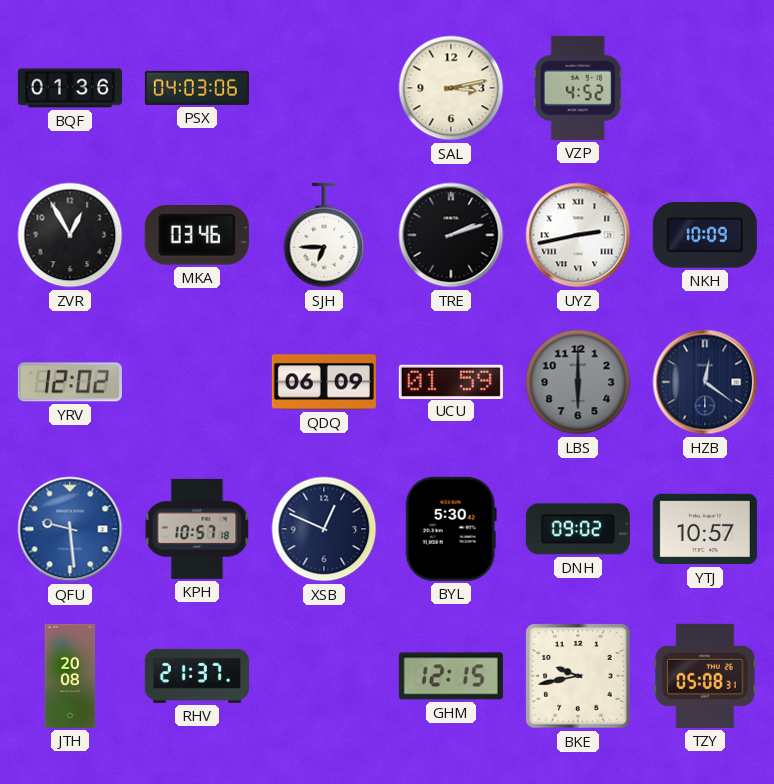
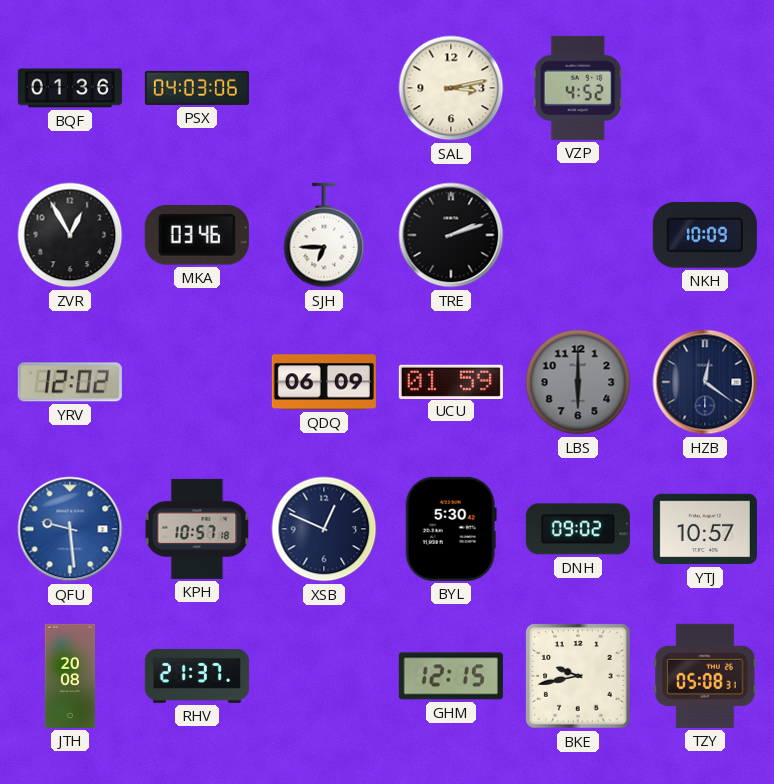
UYZ: 2:43 -> none (578, 235)
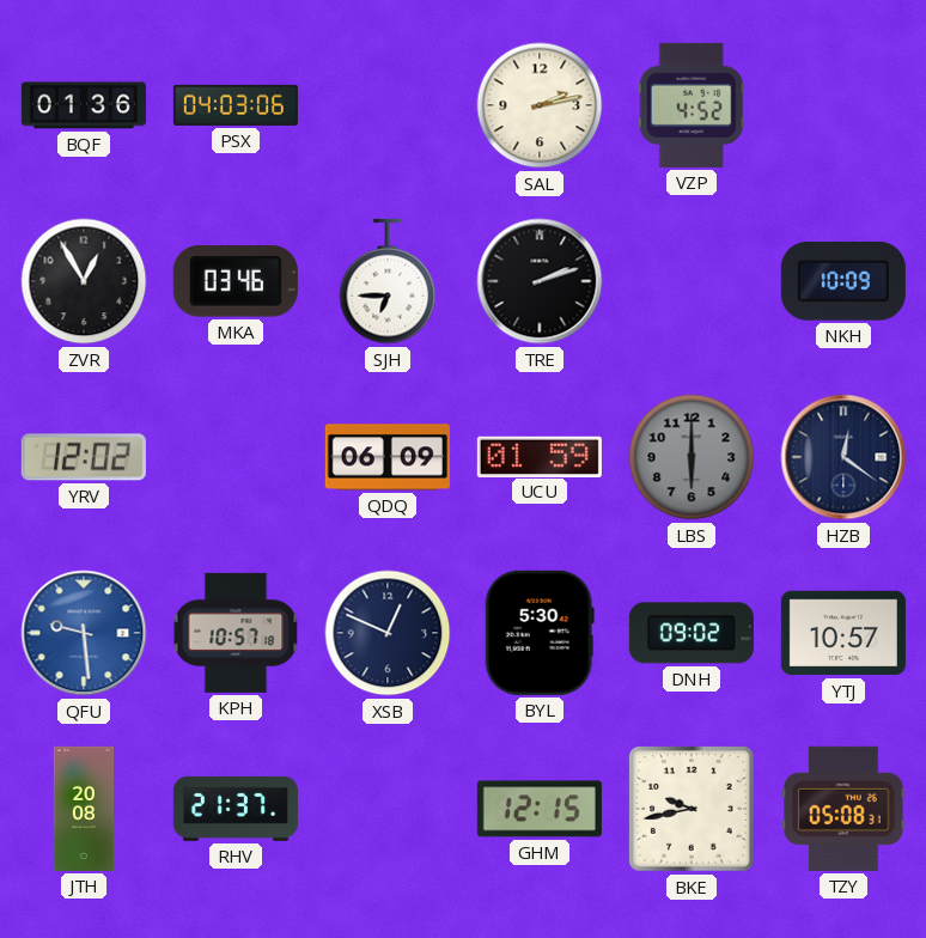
SAL: 3:13 -> 2:13 (540, 105)
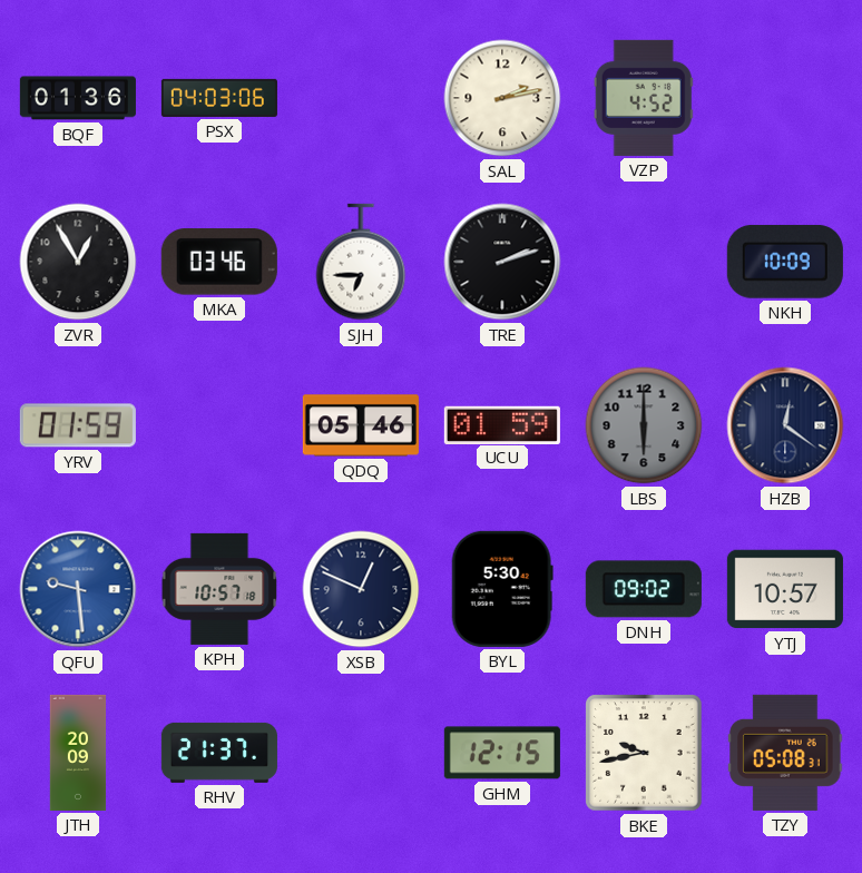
YRV: 12:02 -> 01:59 (78, 425)
QDQ: 06:09 -> 05:46 (361, 425)
JTH: 20:08 -> 20:09 (78, 753)
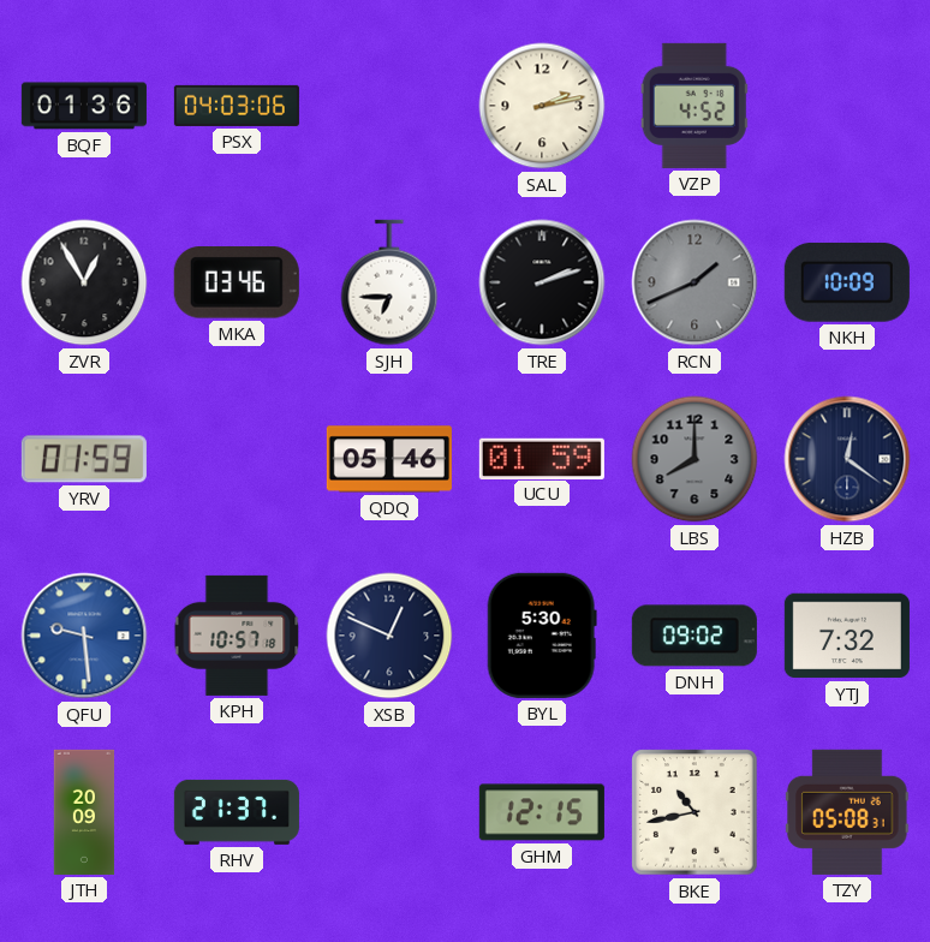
RCN: none -> 1:41 (694, 282)
LBS: 6:00 -> 8:00 (694, 459)
YTJ: 10:57 -> 7:32 (847, 636)
BKE: 9:43 -> 10:43 (694, 812)
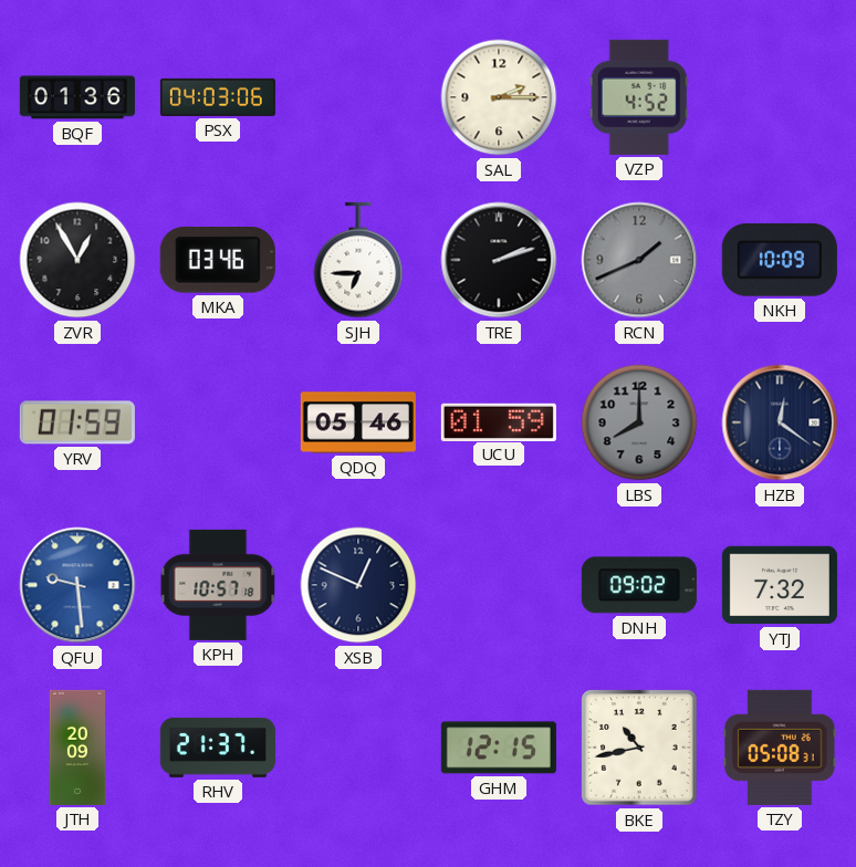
SAL: 2:13 -> 2:15 (499, 97)
BYL: 5:30 -> none (542, 636)
